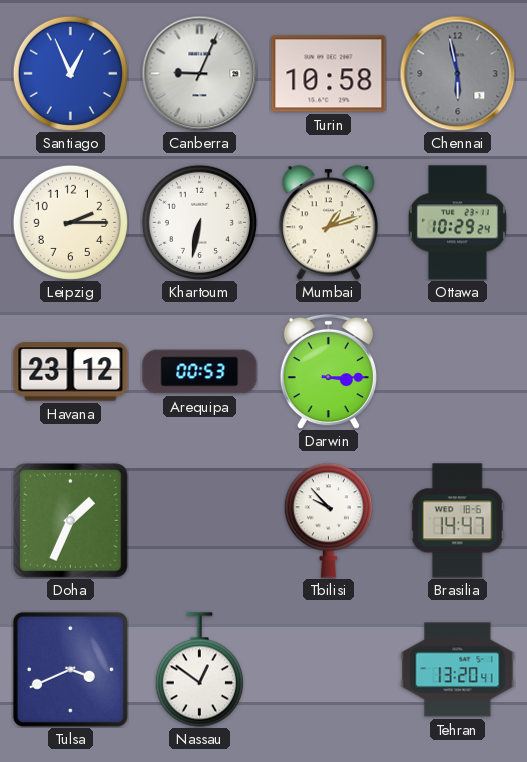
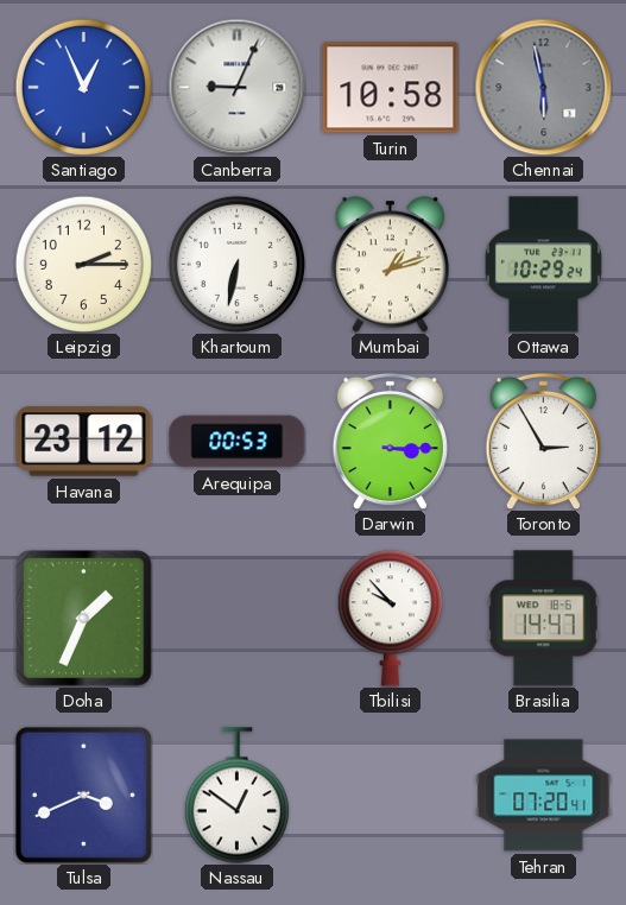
Toronto: none -> 2:55 (543, 441)
Tehran: 13:20 -> 07:20 (544, 796)
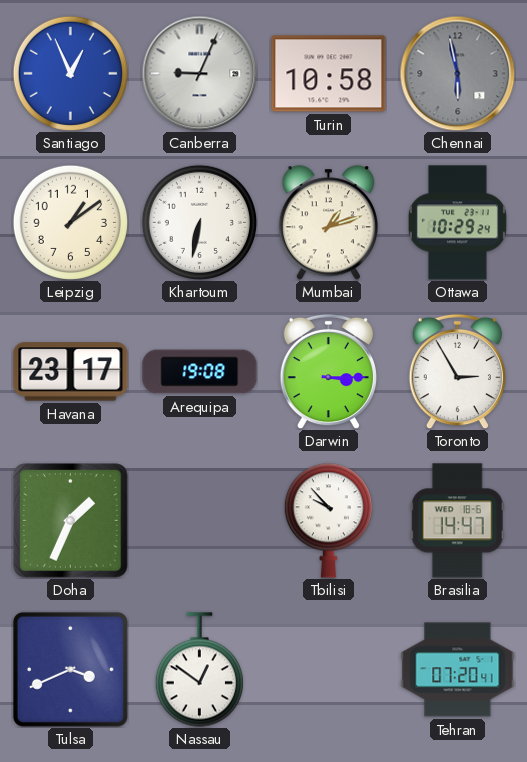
Leipzig: 2:15 -> 1:09 (70, 222)
Havana: 23:12 -> 23:17 (71, 372)
Arequipa: 00:53 -> 19:08 (200, 372)
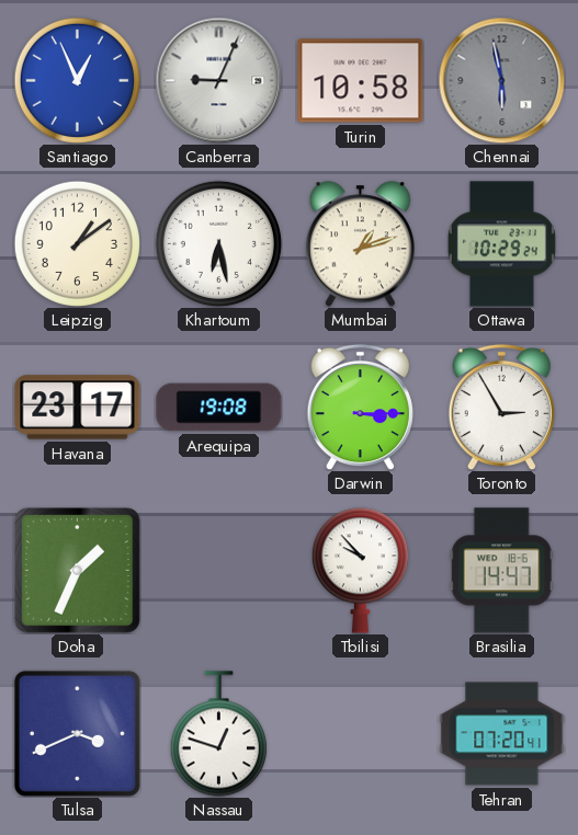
Khartoum: 6:32 -> 6:28 (218, 243)
Nassau: 12:51 -> 12:48 (218, 734)
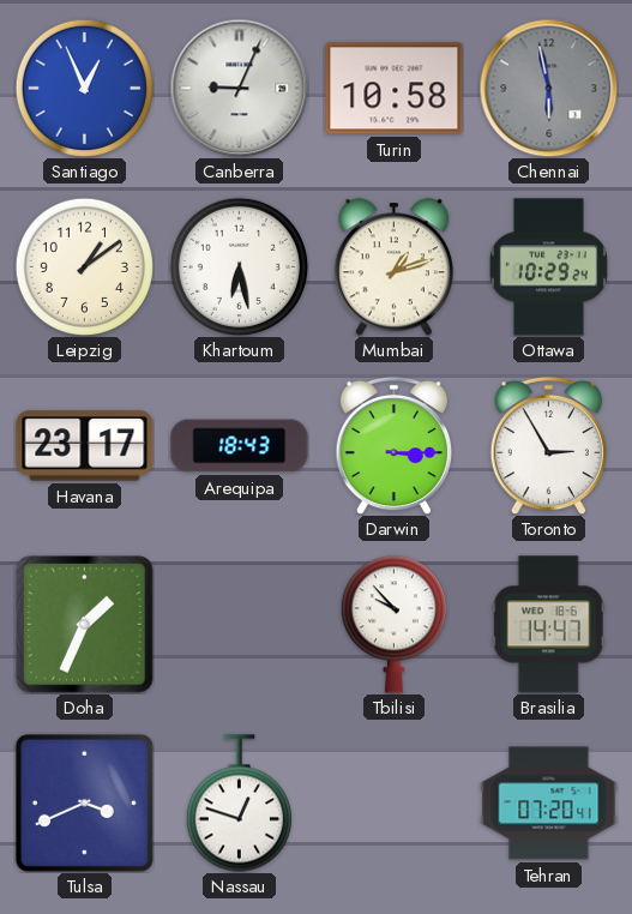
Arequipa: 19:08 -> 18:43 (240, 446)
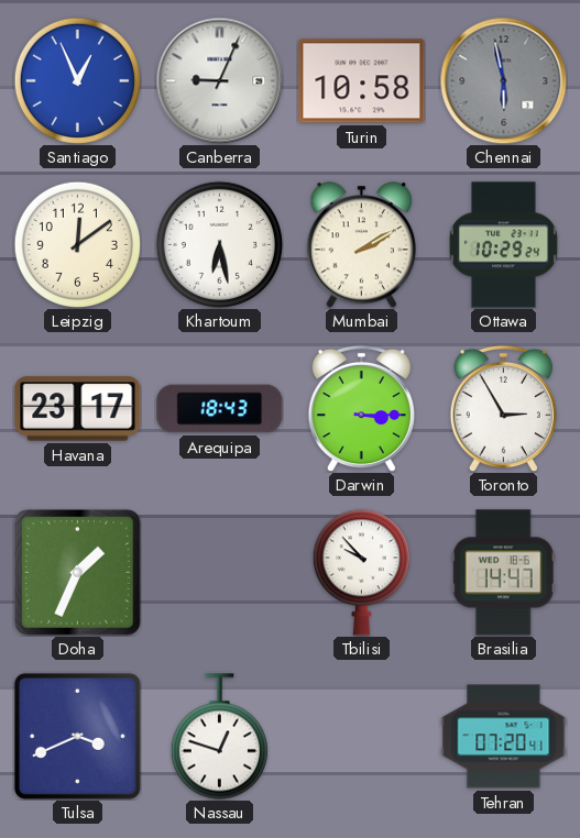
Leipzig: 1:09 -> 12:09 (77, 244)
Mumbai: 1:12 -> 2:10 (361, 245)
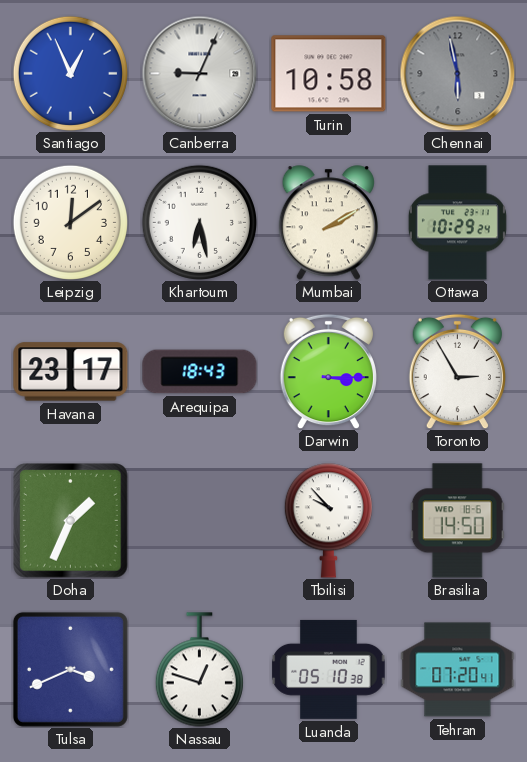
Brasilia: 14:47 -> 14:50 (457, 521)
Luanda: none -> 05:10 (329, 669)
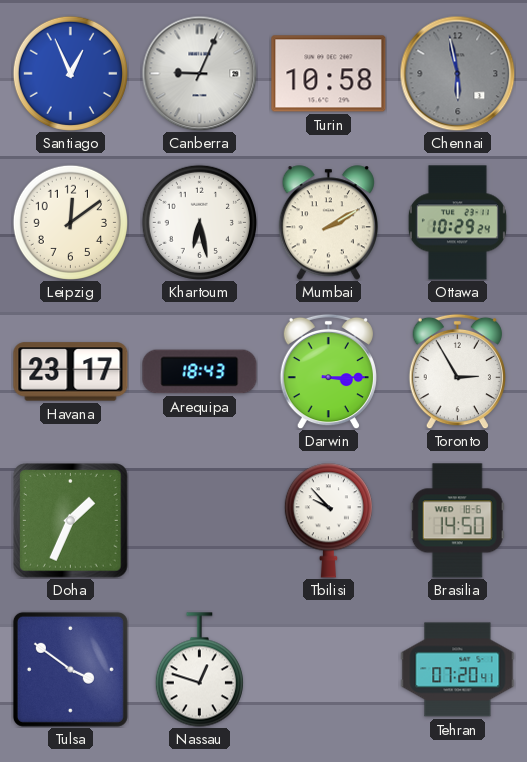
Tulsa: 3:41 -> 3:51 (70, 669)
Luanda: 05:10 -> none (329, 669)
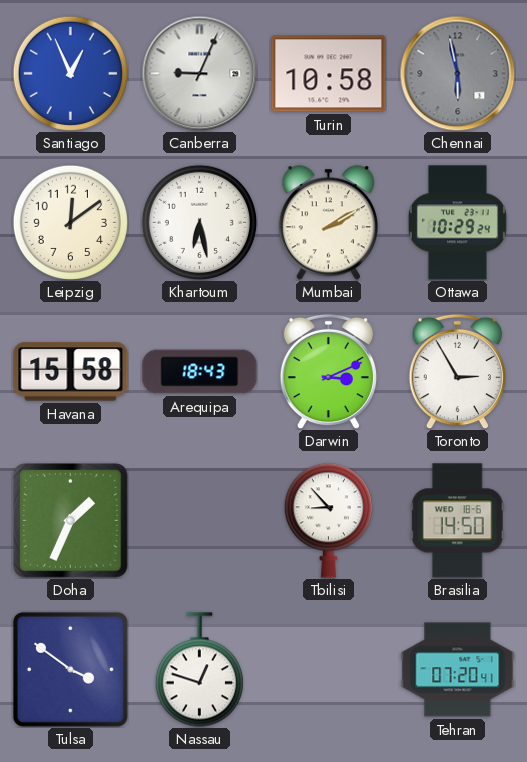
Havana: 23:17 -> 15:58 (71, 372)
Darwin: 3:15 -> 3:11 (328, 371)
Tbilisi: 9:53 -> 8:53 (328, 521)
